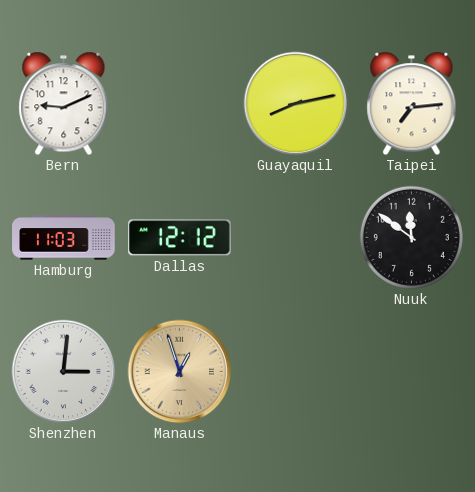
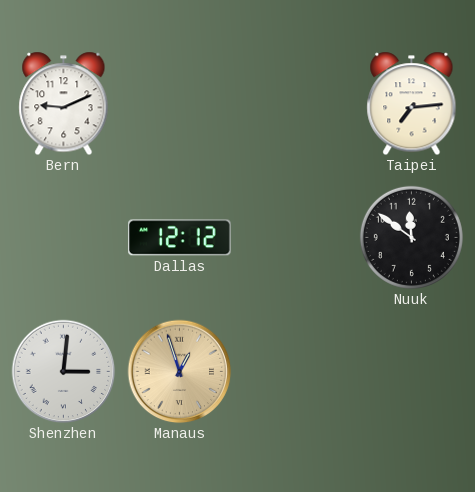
Guayaquil: 8:13 -> none (296, 104)
Hamburg: 11:03 -> none (64, 238)
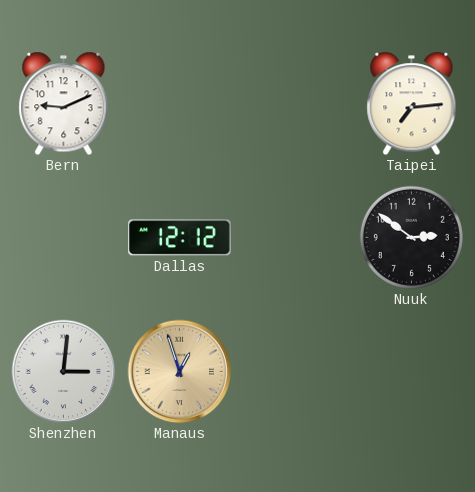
Nuuk: 11:51 -> 2:51 (411, 237)
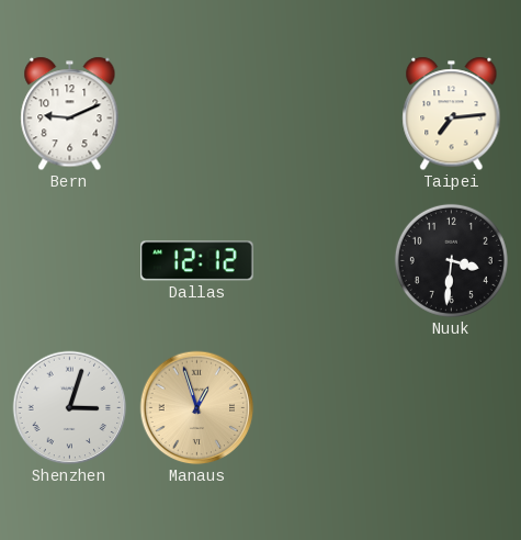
Nuuk: 2:51 -> 3:31 (451, 260)
Shenzhen: 3:01 -> 3:03 (70, 408)
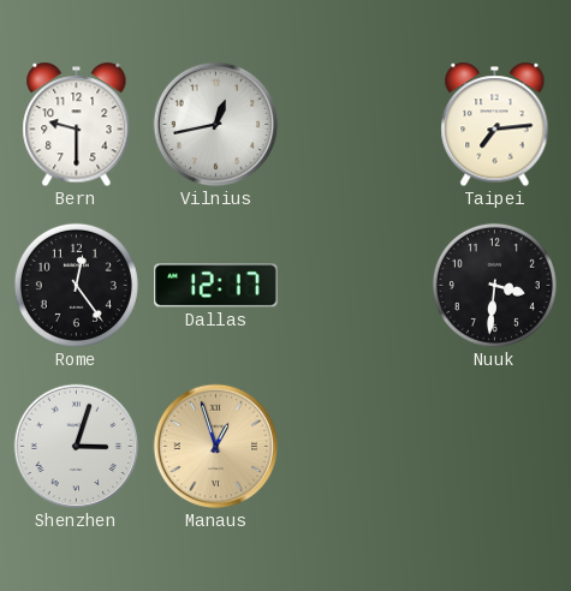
Bern: 9:11 -> 9:30 (77, 125)
Vilnius: none -> 12:43 (216, 125)
Rome: none -> 12:24 (76, 285)
Dallas: 12:12 -> 12:17 (216, 286)
